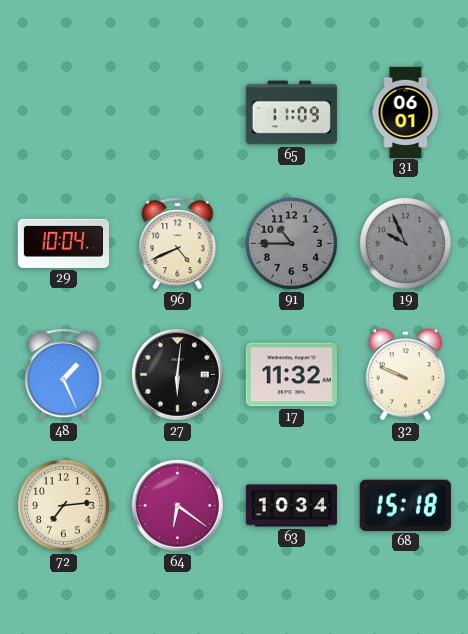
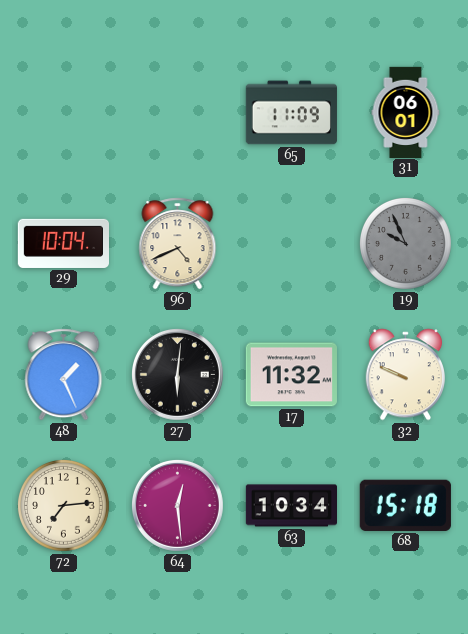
91: 10:45 -> none (292, 244)
64: 6:21 -> 12:29 (177, 505)
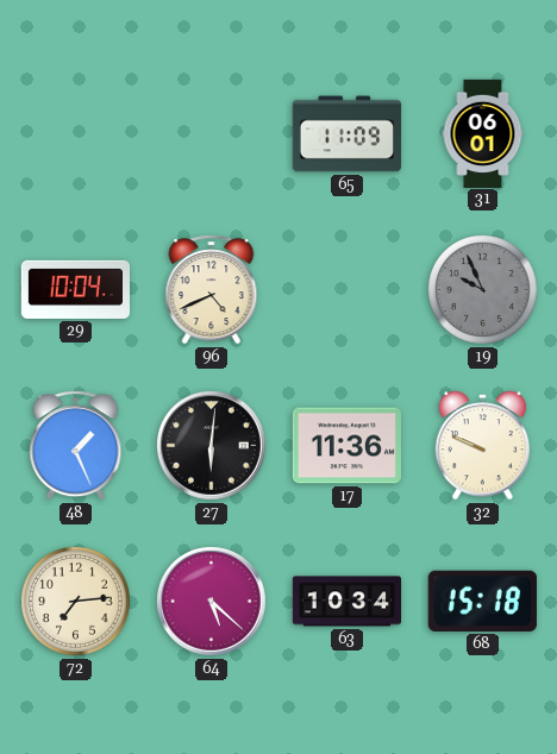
17: 11:32 -> 11:36 (346, 446)
64: 12:29 -> 5:22 (211, 601)
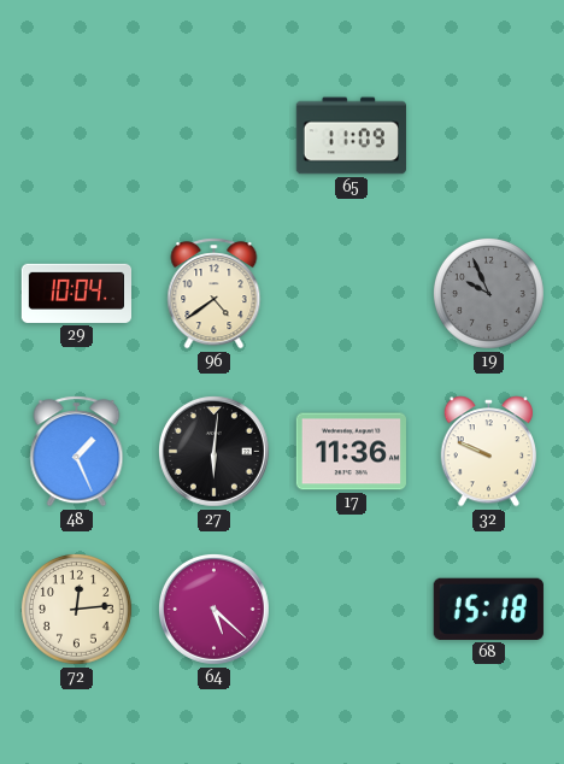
31: 06:01 -> none (483, 133)
96: 4:41 -> 4:39 (215, 294)
72: 7:14 -> 12:14 (77, 610)
63: 10:34 -> none (346, 602)
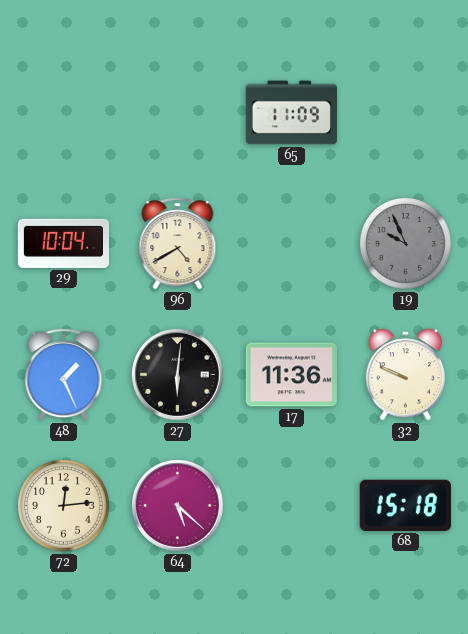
96: 4:39 -> 4:40 (178, 244)
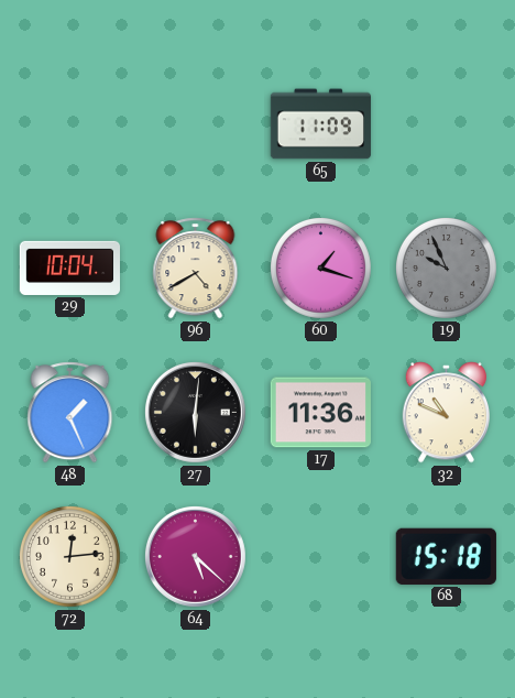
60: none -> 1:18 (321, 269)
32: 9:49 -> 10:49 (446, 413)
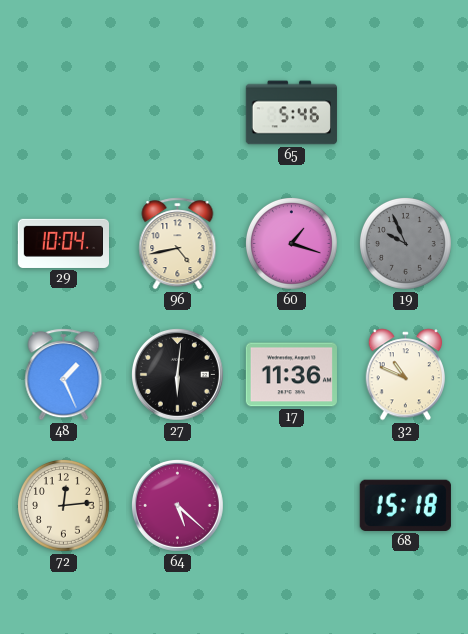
65: 11:09 -> 5:46 (291, 113)
96: 4:40 -> 4:43 (178, 244)
